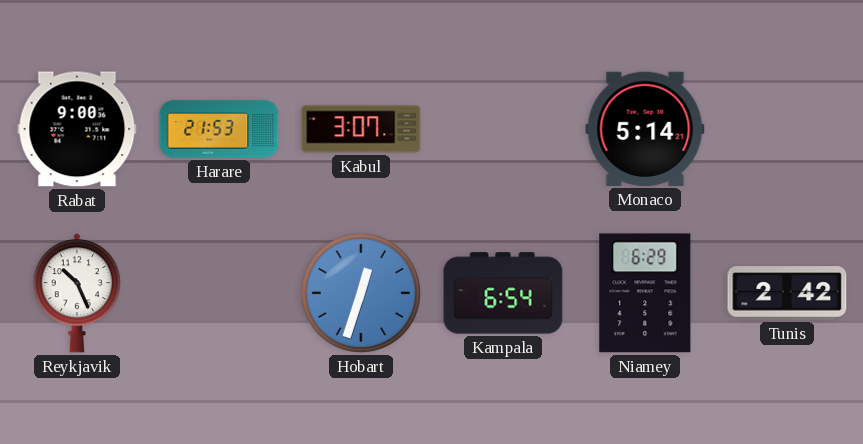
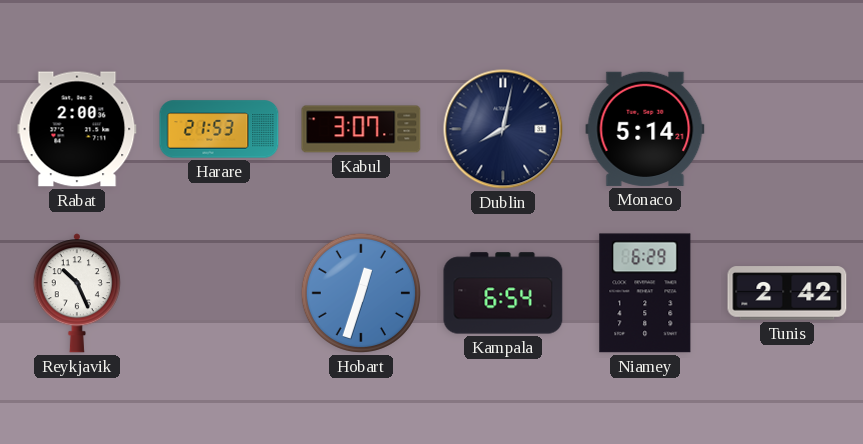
Rabat: 9:00 -> 2:00 (77, 129)
Dublin: none -> 8:02 (503, 129)
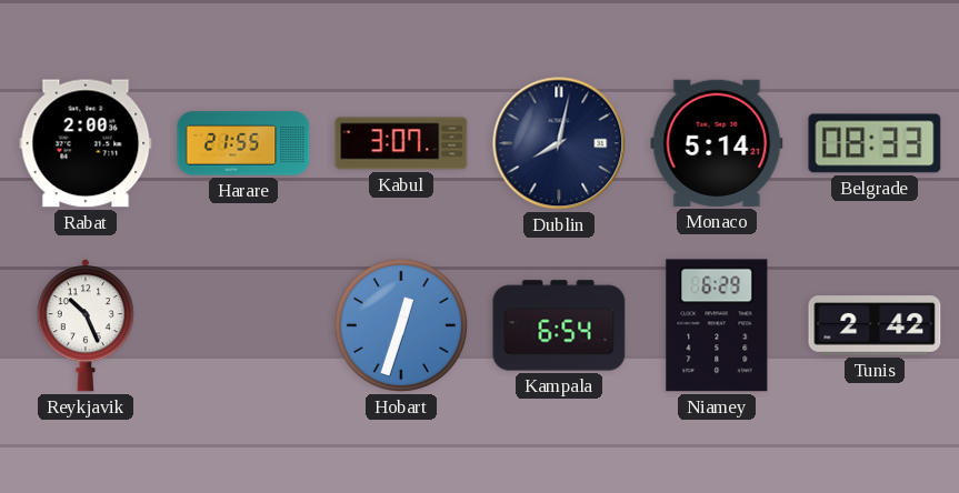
Harare: 21:53 -> 21:55 (243, 143)
Belgrade: none -> 08:33 (875, 143)
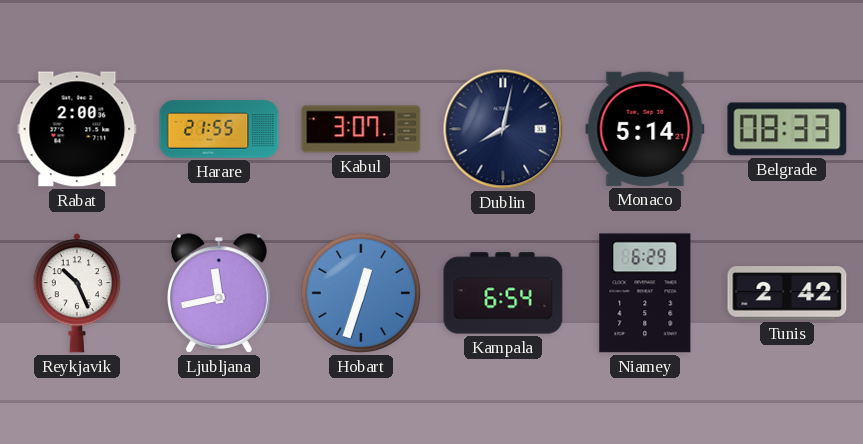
Ljubljana: none -> 11:43 (220, 293)
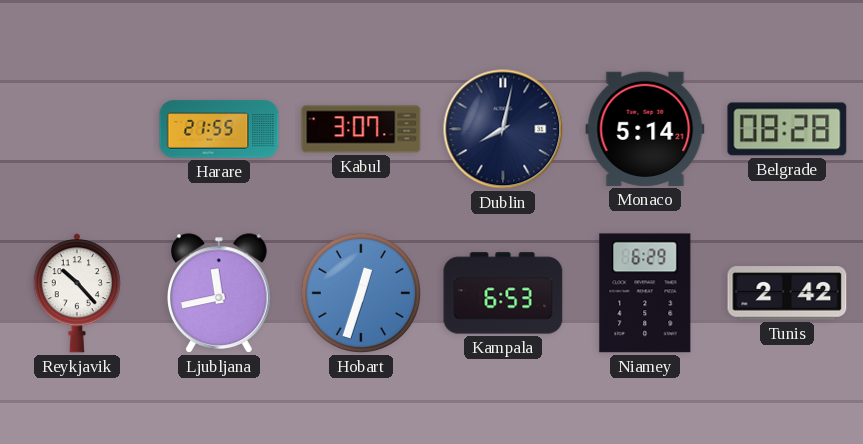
Rabat: 2:00 -> none (77, 129)
Belgrade: 08:33 -> 08:28 (787, 129)
Reykjavik: 10:26 -> 10:23 (77, 293)
Kampala: 6:54 -> 6:53 (503, 293)
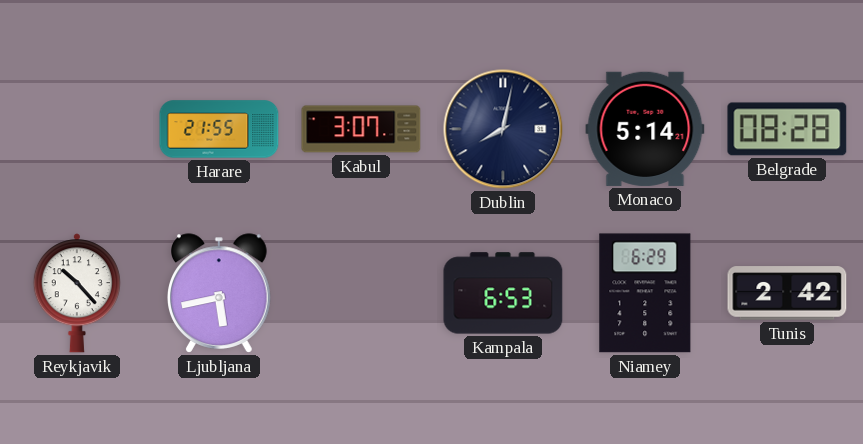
Ljubljana: 11:43 -> 5:43 (220, 293)
Hobart: 12:33 -> none (361, 293)
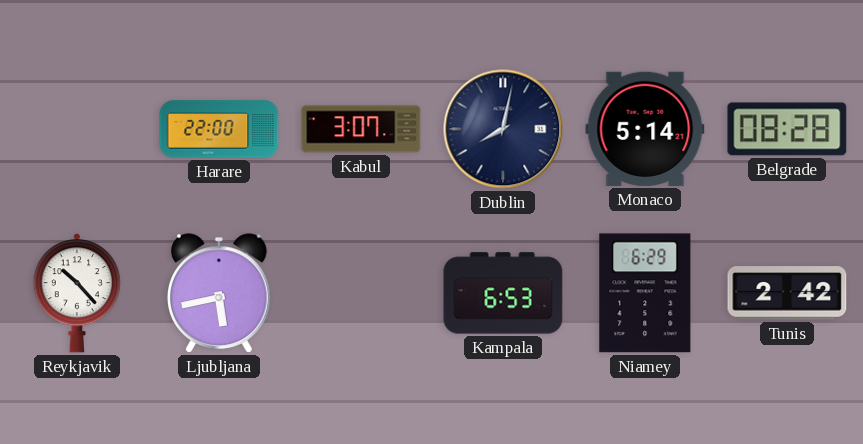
Harare: 21:55 -> 22:00 (219, 129)
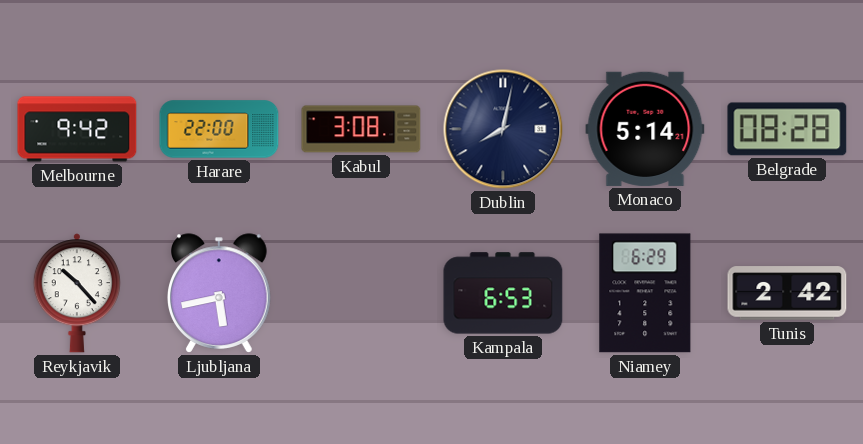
Melbourne: none -> 9:42 (77, 129)
Kabul: 3:07 -> 3:08 (361, 129)
